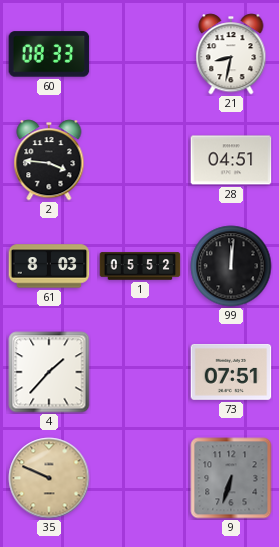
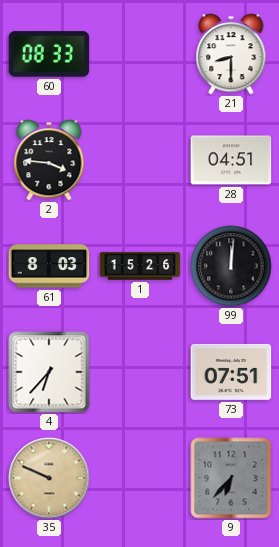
21: 8:32 -> 8:30 (231, 54)
1: 05:52 -> 15:26 (140, 266)
4: 1:37 -> 6:37 (49, 372)
9: 6:33 -> 6:37 (231, 478)
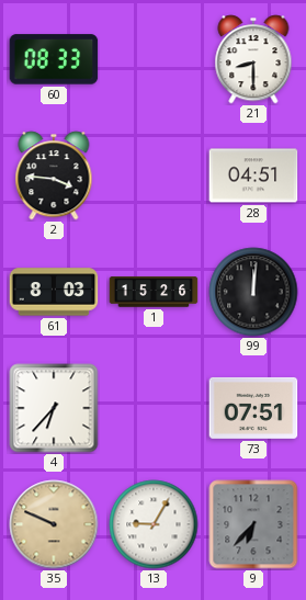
13: none -> 9:05 (154, 524)
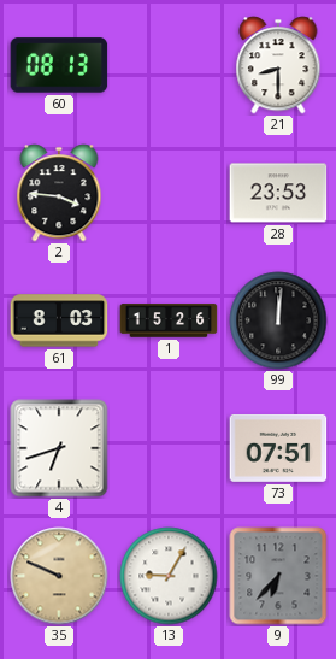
60: 08:33 -> 08:13 (59, 65)
28: 04:51 -> 23:53 (278, 193)
4: 6:37 -> 6:42 (59, 448)
